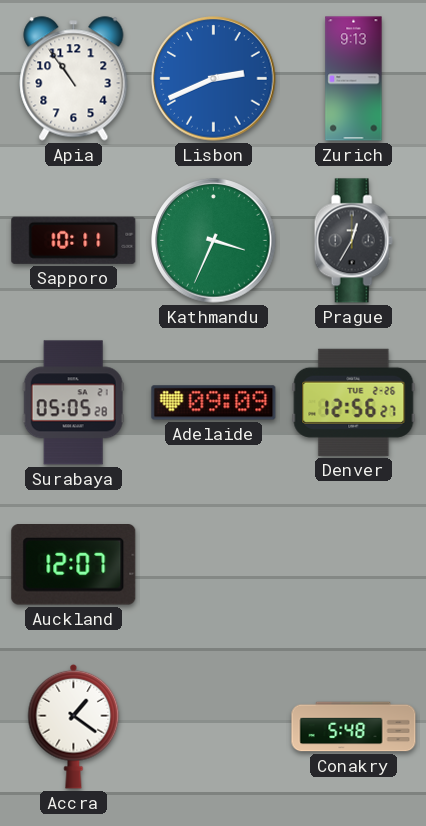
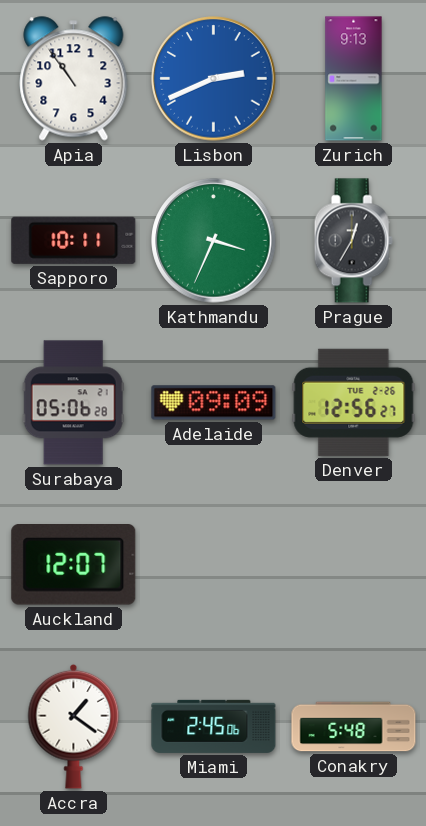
Surabaya: 05:05 -> 05:06 (73, 403)
Miami: none -> 2:45 (214, 726)
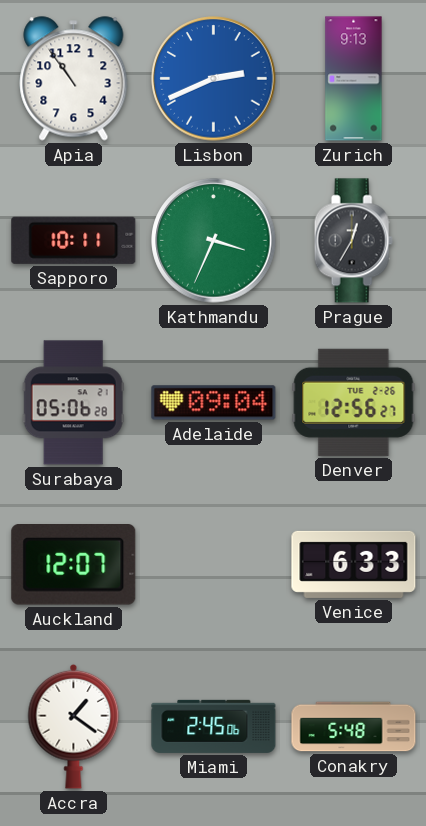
Adelaide: 09:09 -> 09:04 (214, 403)
Venice: none -> 6:33 (354, 564)
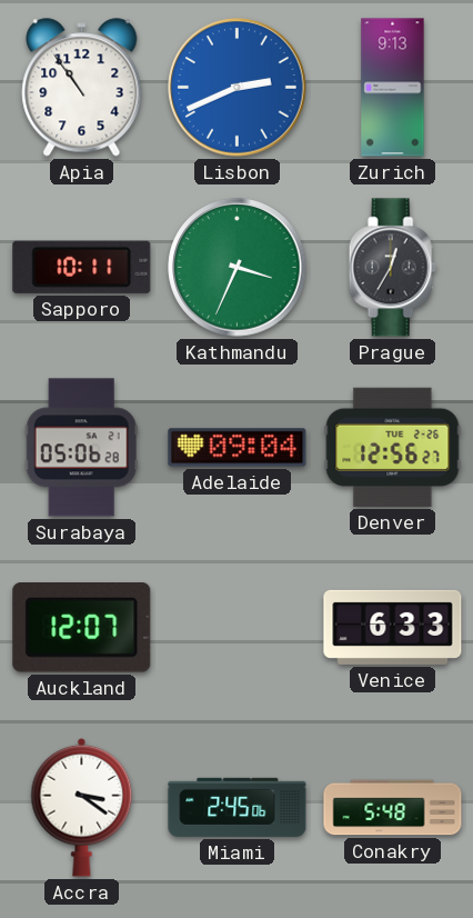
Accra: 1:21 -> 3:21 (82, 807)
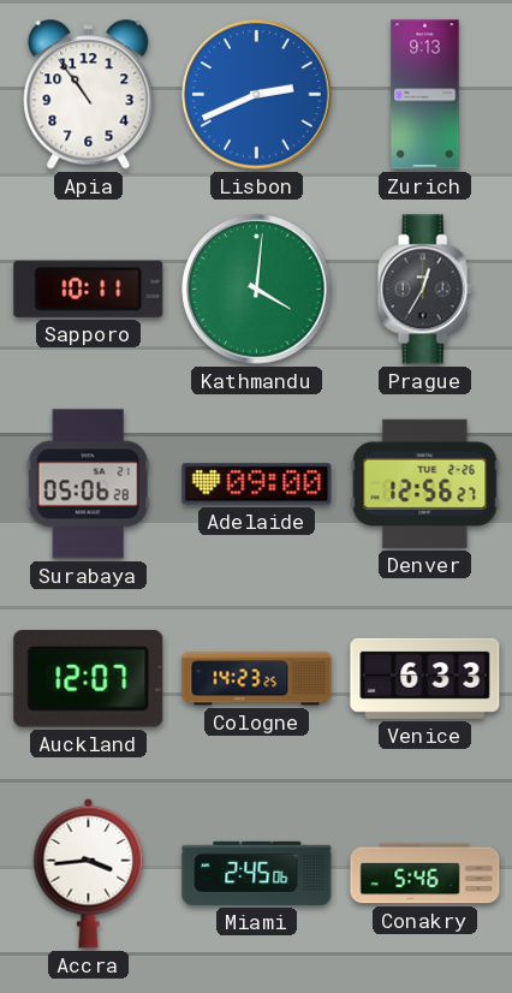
Kathmandu: 3:34 -> 4:01 (257, 290)
Adelaide: 09:04 -> 09:00 (257, 484)
Cologne: none -> 14:23 (257, 679)
Accra: 3:21 -> 3:44 (89, 873)
Conakry: 5:48 -> 5:46 (425, 874)
